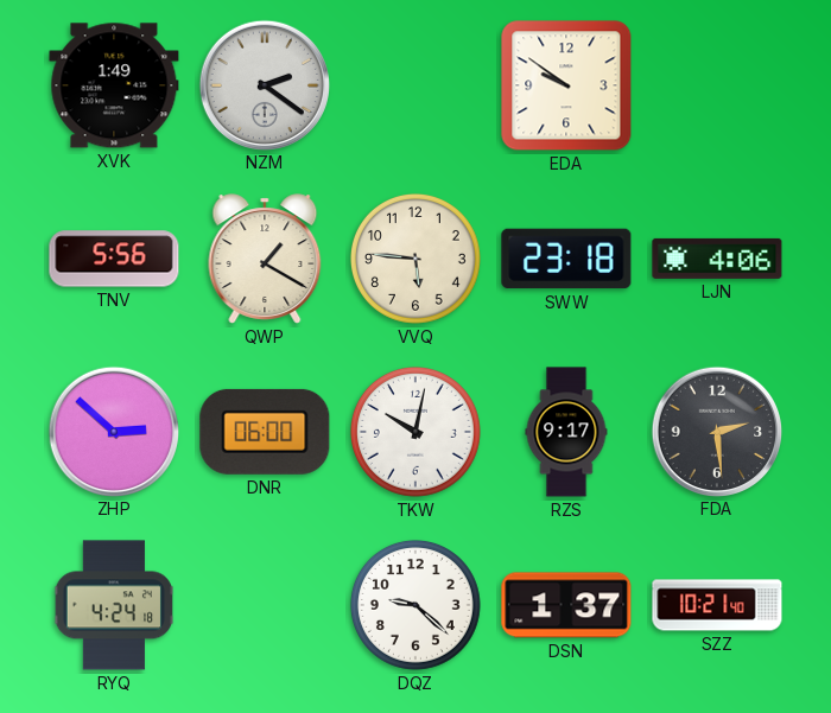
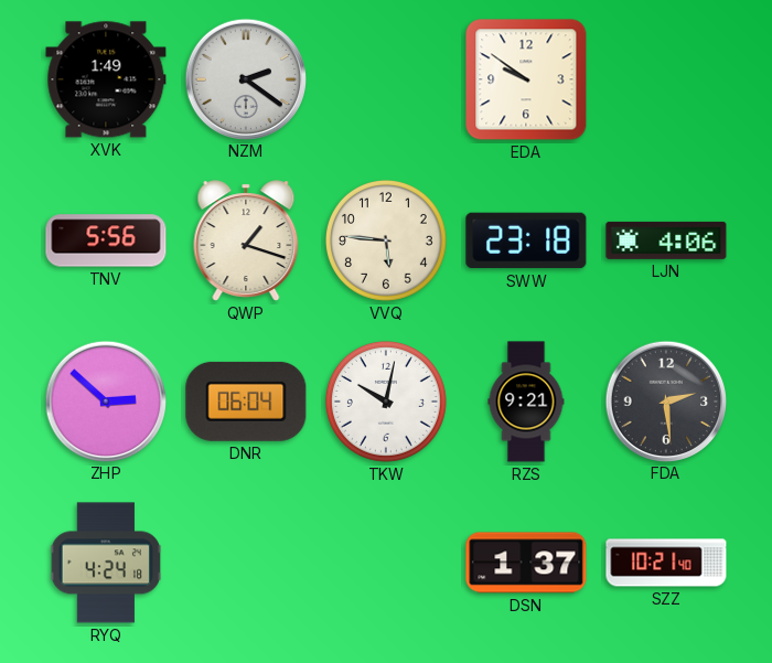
QWP: 1:20 -> 1:18 (246, 240)
DNR: 06:00 -> 06:04 (246, 402)
RZS: 9:17 -> 9:21 (526, 402)
DQZ: 9:22 -> none (415, 605)
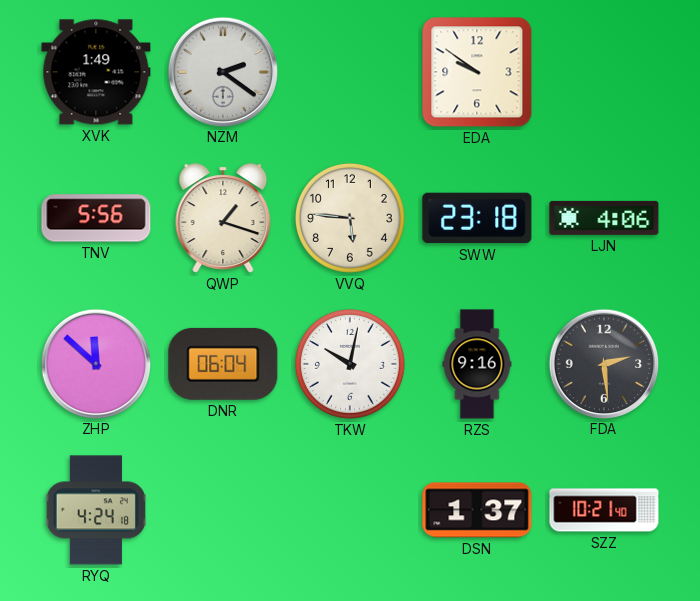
ZHP: 2:52 -> 11:52 (95, 363)
RZS: 9:21 -> 9:16 (477, 364)
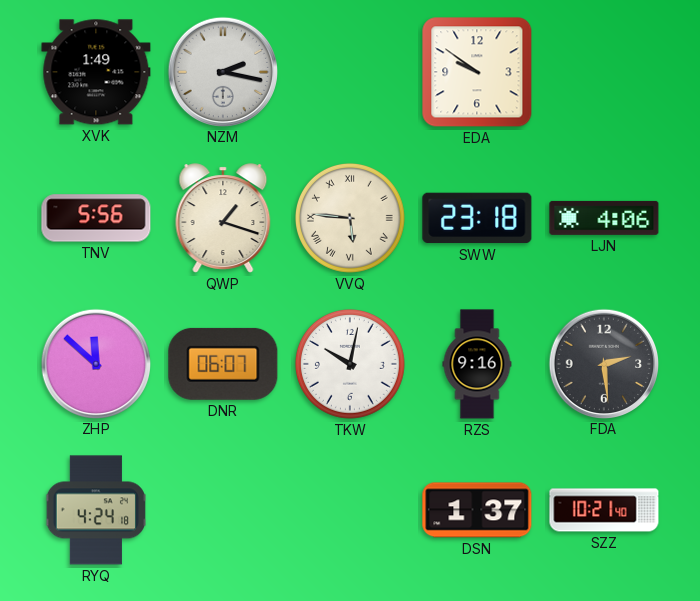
NZM: 2:21 -> 2:17 (222, 71)
VVQ numerals: Arabic -> Roman (350, 218)
DNR: 06:04 -> 06:07 (223, 364)
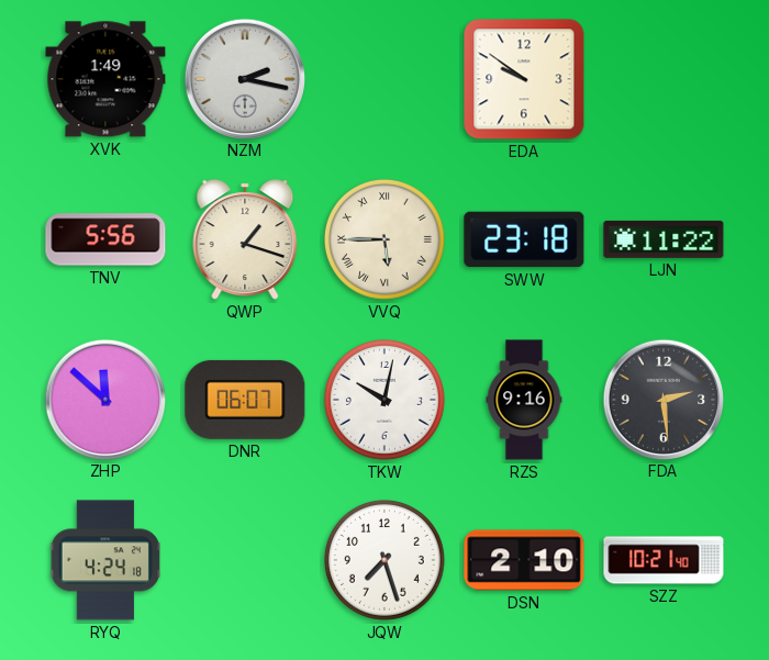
VVQ: 5:46 -> 5:45 (384, 239)
LJN: 4:06 -> 11:22 (664, 239)
JQW: none -> 7:27 (384, 560)
DSN: 1:37 -> 2:10 (524, 560)
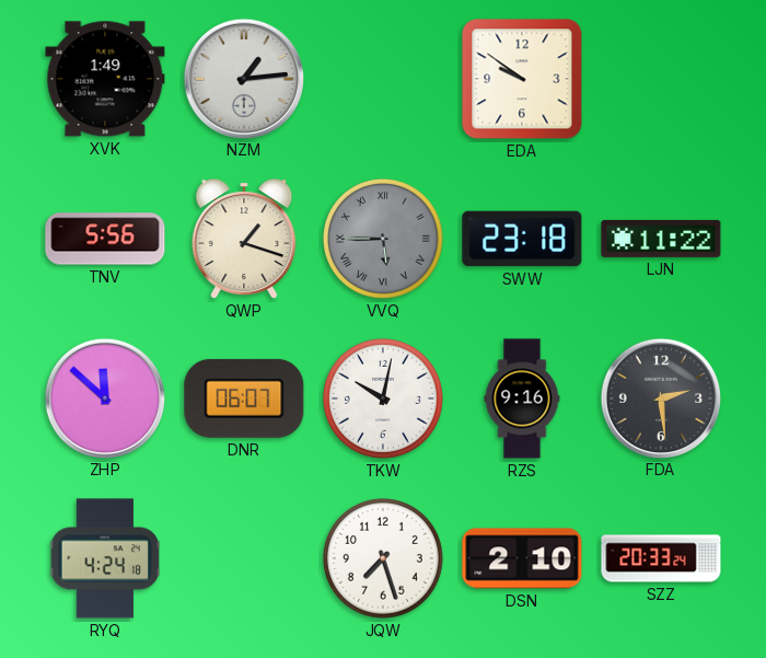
NZM: 2:17 -> 1:14 (243, 78)
VVQ dial: cream -> grey (383, 239)
SZZ: 10:21 -> 20:33 (661, 558)
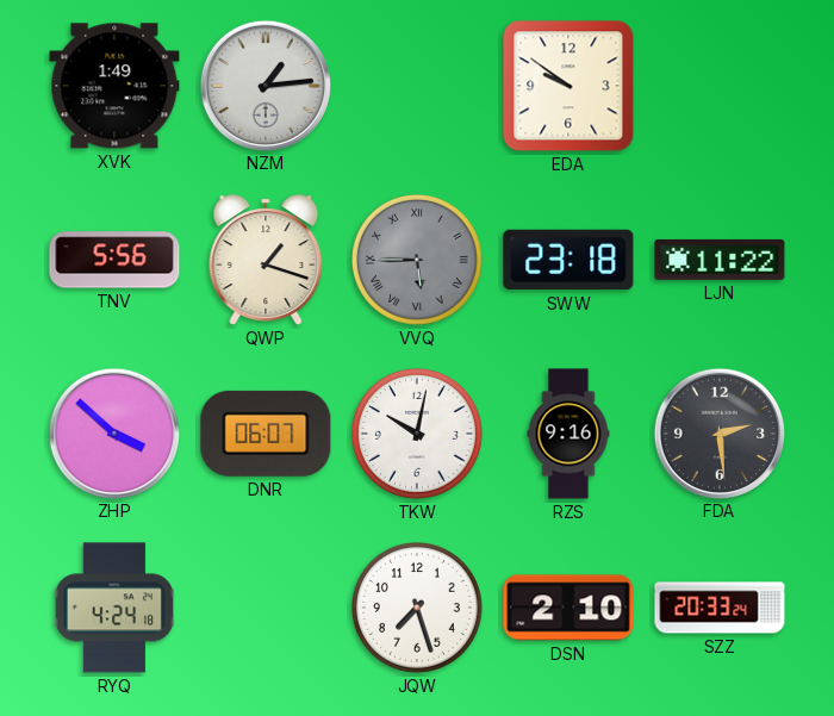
ZHP: 11:52 -> 3:52 (113, 432)
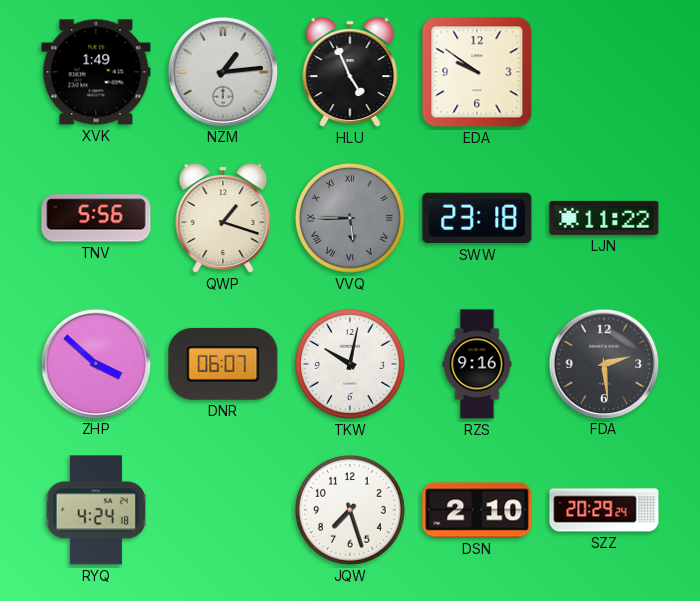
HLU: none -> 4:56 (350, 72)
SZZ: 20:33 -> 20:29 (604, 510)
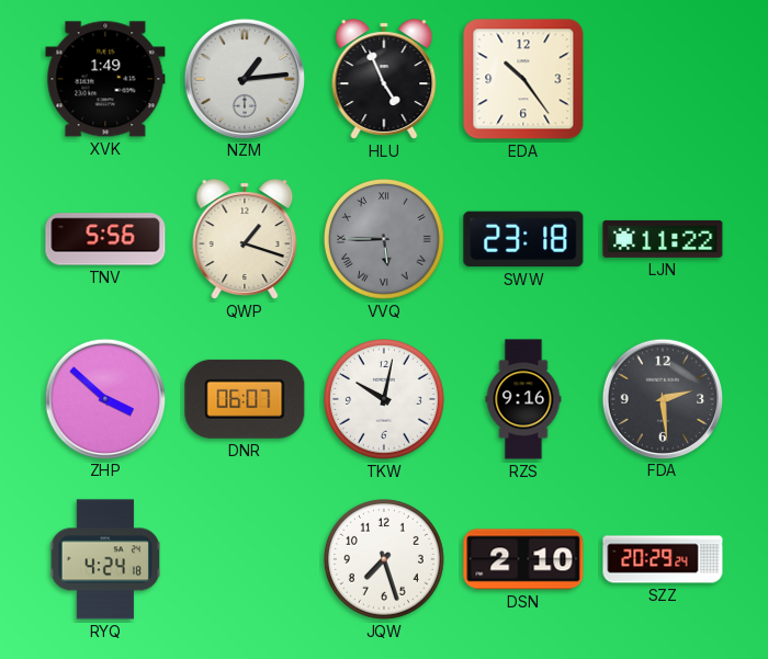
EDA: 9:51 -> 10:24 (523, 79)
